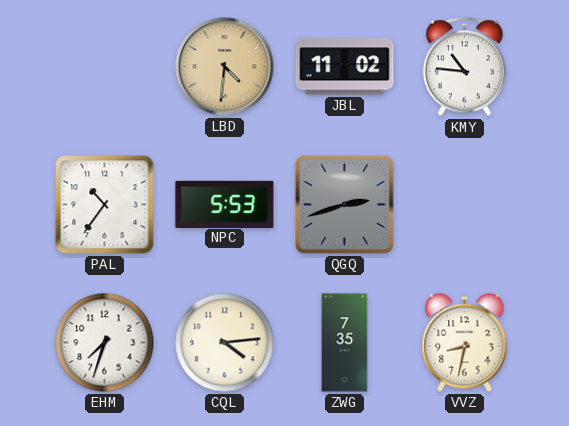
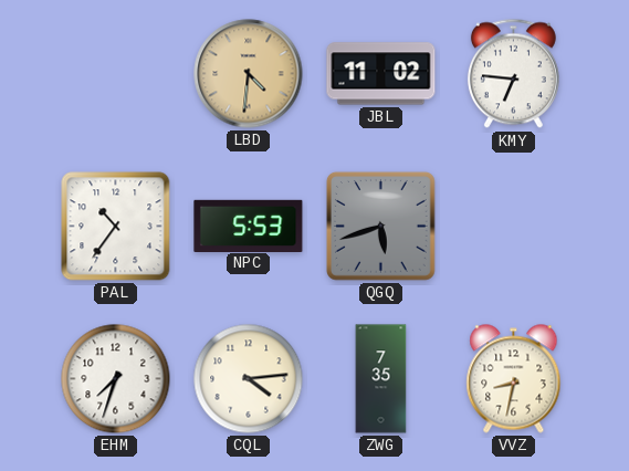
KMY: 10:46 -> 6:46 (513, 74)
QGQ: 2:42 -> 5:42 (381, 227)
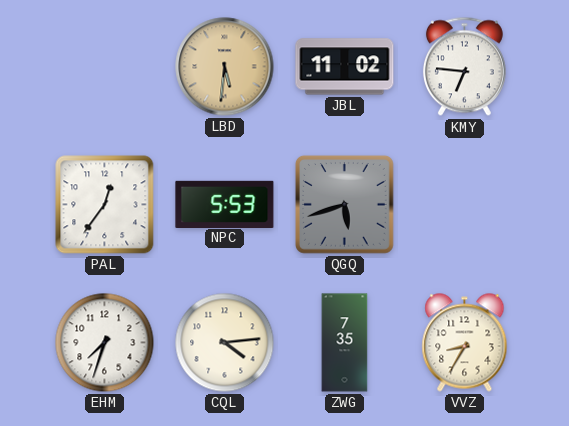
LBD: 4:31 -> 5:31 (225, 67)
PAL: 10:36 -> 12:36 (105, 205)
VVZ: 8:32 -> 8:35 (465, 343)
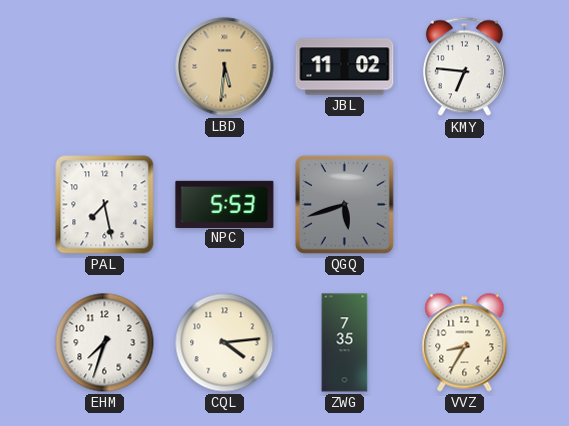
PAL: 12:36 -> 7:28 (105, 205)
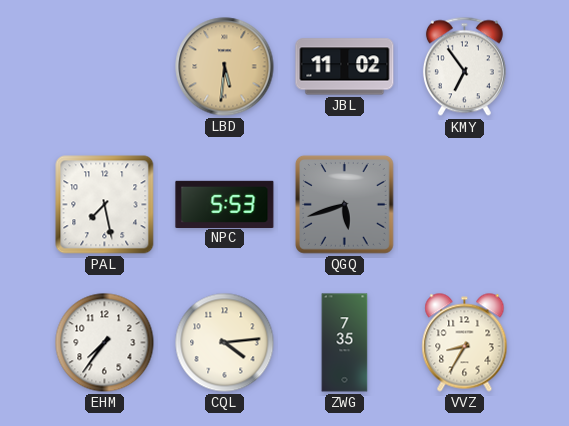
KMY: 6:46 -> 6:54 (464, 67)
EHM: 7:33 -> 7:36 (105, 343)
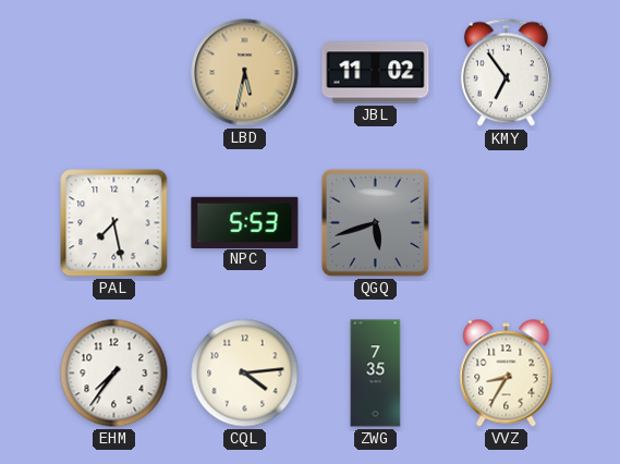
LBD: 5:31 -> 5:32 (245, 73)
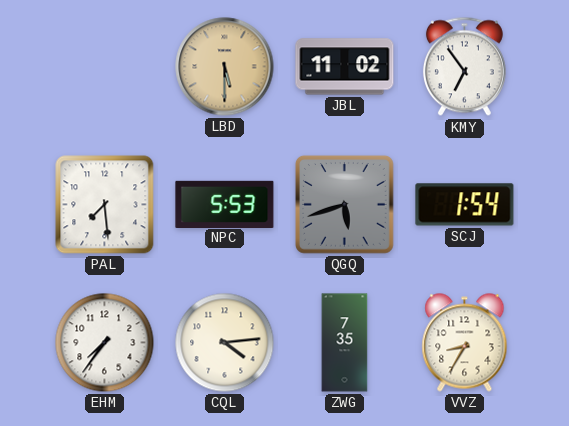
LBD: 5:32 -> 5:30 (225, 67)
PAL: 7:28 -> 7:29 (105, 205)
SCJ: none -> 1:54 (465, 205)
